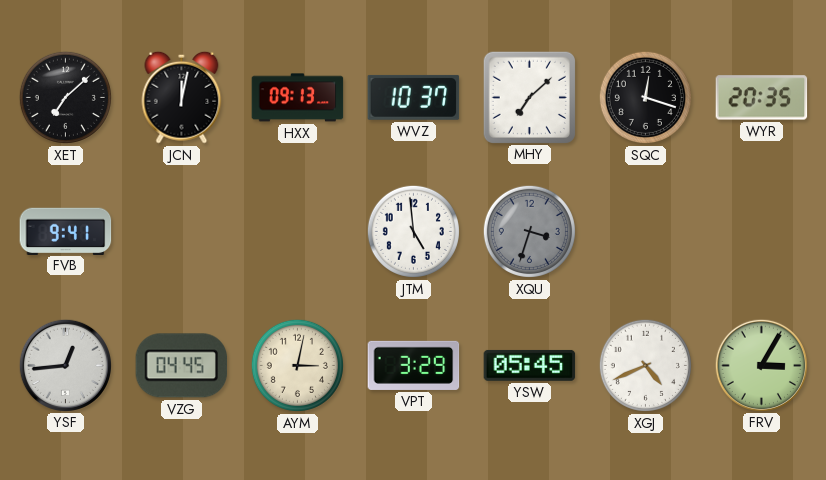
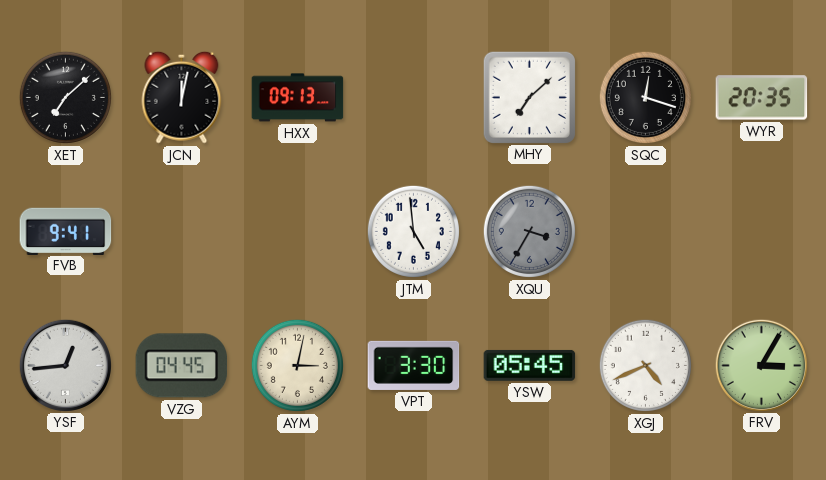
WVZ: 10:37 -> none (414, 97)
XQU: 3:33 -> 3:35 (529, 231)
VPT: 3:29 -> 3:30 (414, 365)
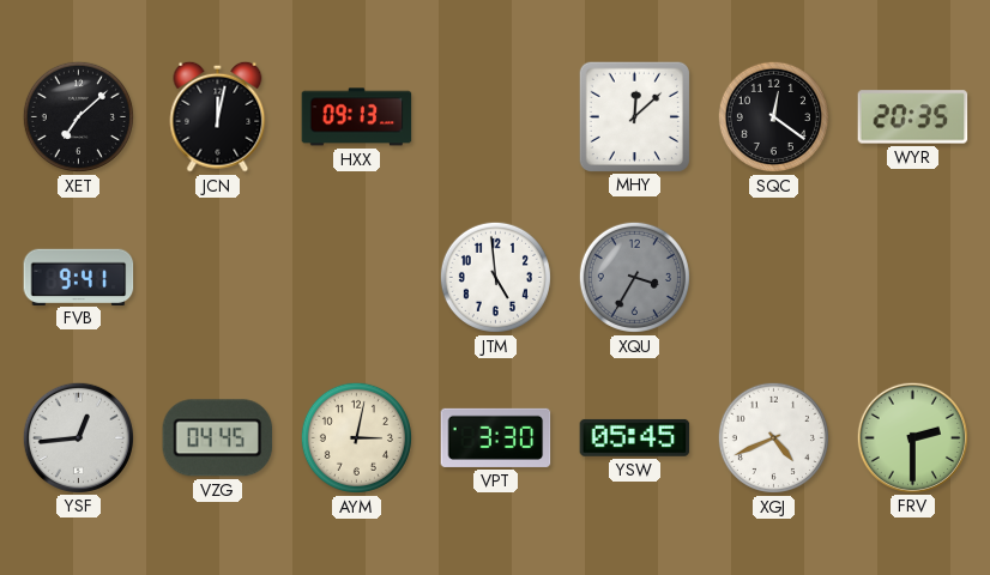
MHY: 7:08 -> 12:08 (634, 116)
SQC: 12:18 -> 12:21 (773, 116)
FRV: 3:05 -> 2:30 (912, 437)
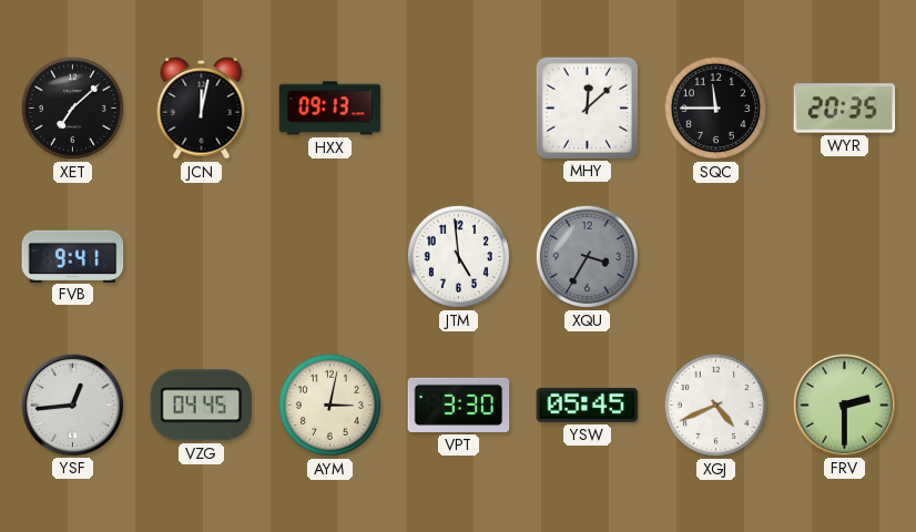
SQC: 12:21 -> 11:45 (715, 108)
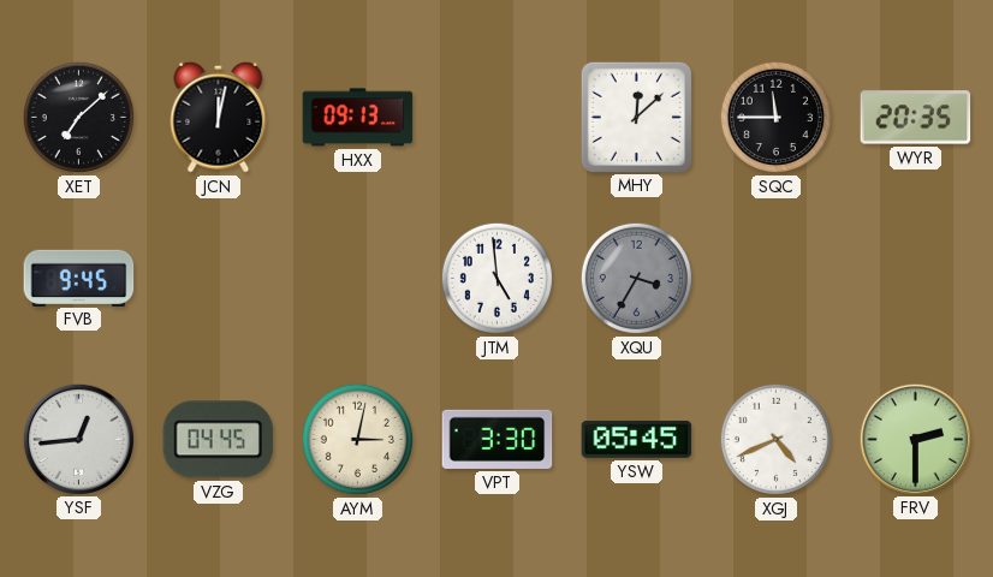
FVB: 9:41 -> 9:45 (79, 278)
